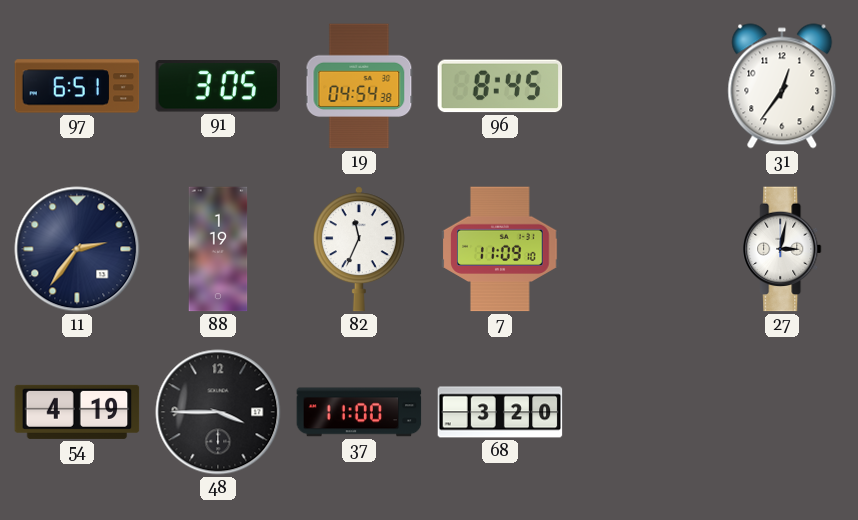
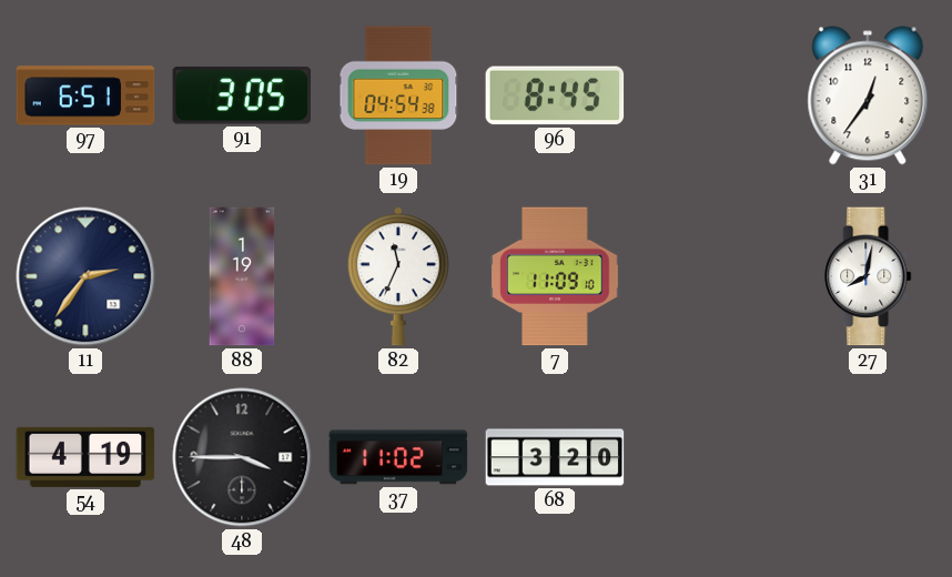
27: 3:02 -> 8:02 (868, 276)
37: 11:00 -> 11:02 (398, 457)
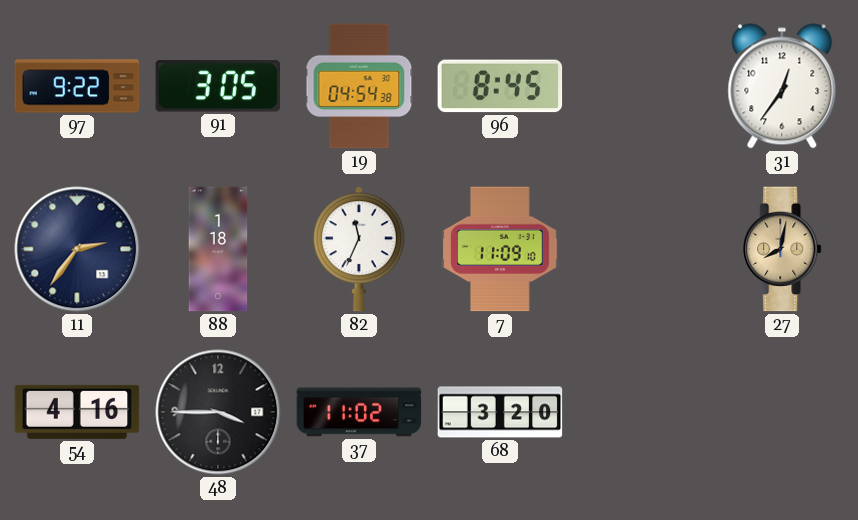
97: 6:51 -> 9:22 (77, 86)
88: 1:19 -> 1:18 (218, 249)
27 dial: white -> champagne (782, 249)
54: 4:19 -> 4:16 (77, 412)
